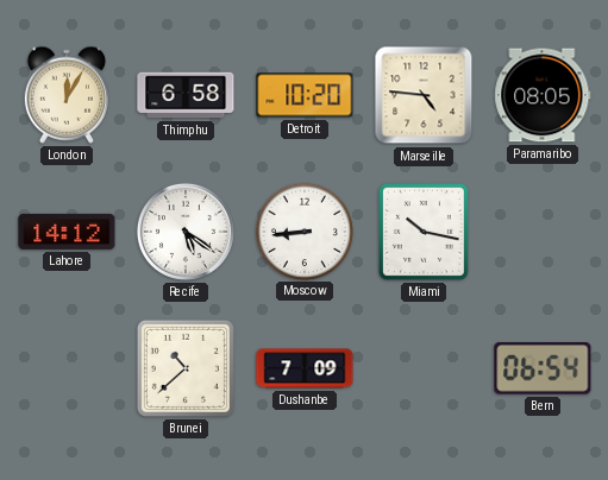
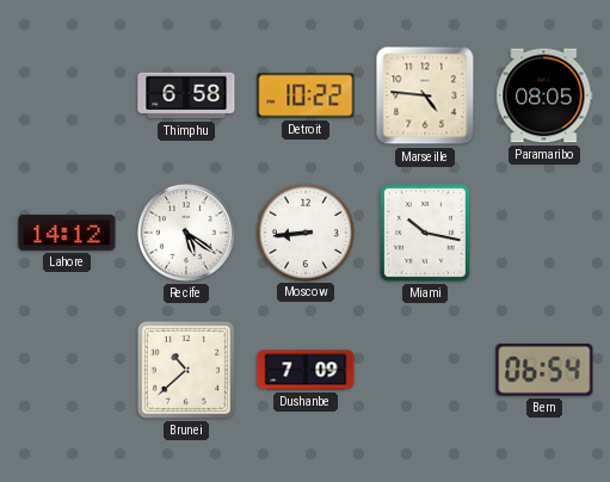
London: 12:05 -> none (67, 95)
Detroit: 10:20 -> 10:22 (306, 95)
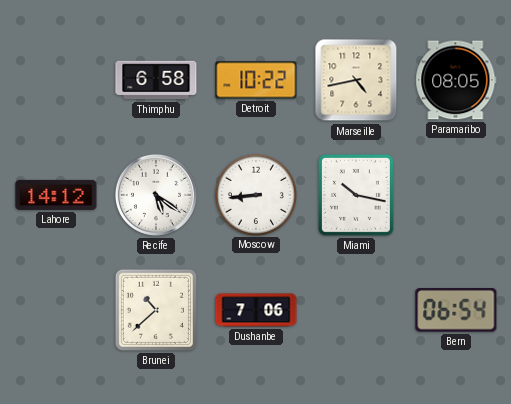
Marseille: 4:46 -> 4:43 (356, 80)
Dushanbe: 7:09 -> 7:06 (256, 310)
